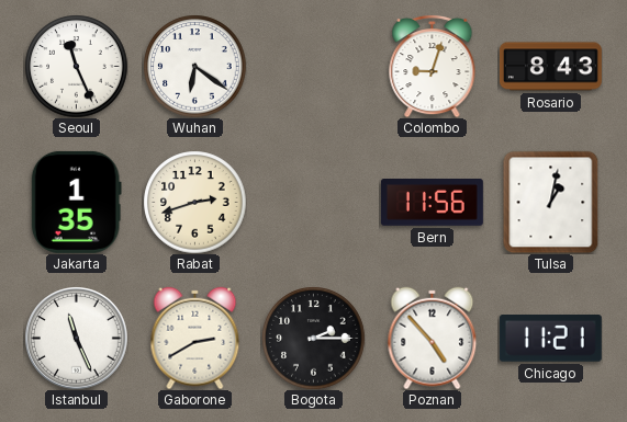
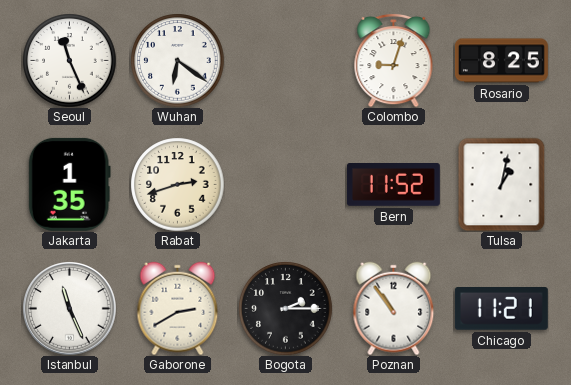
Rosario: 8:43 -> 8:25 (501, 61)
Bern: 11:56 -> 11:52 (393, 185)
Poznan: 4:53 -> 10:54 (394, 308)
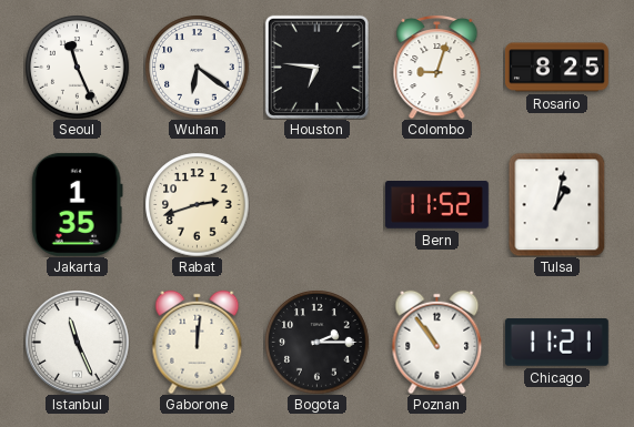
Houston: none -> 6:46 (316, 67)
Gaborone: 2:40 -> 12:01 (198, 342)
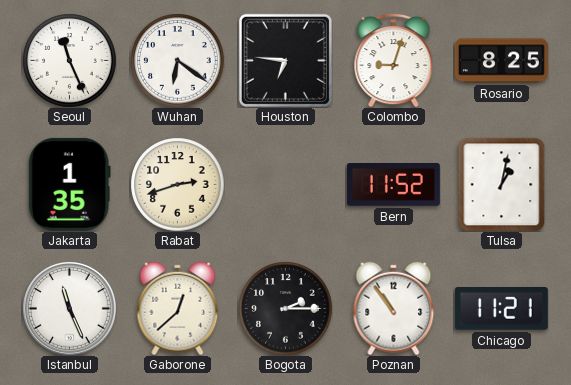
Gaborone: 12:01 -> 12:38 (178, 308)
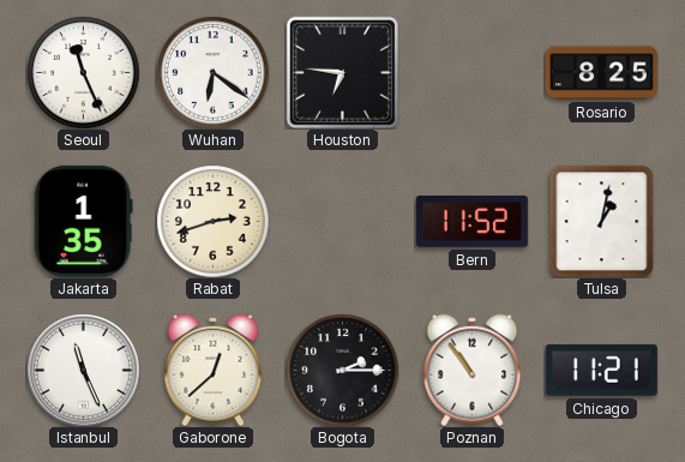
Colombo: 9:03 -> none (394, 60)
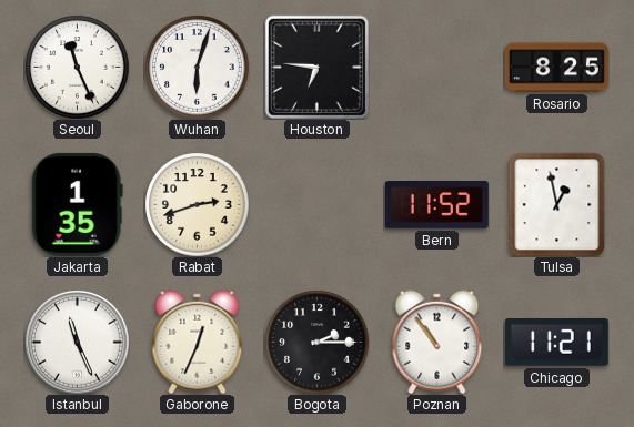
Wuhan: 6:21 -> 6:03 (197, 67)
Tulsa: 1:02 -> 12:58 (557, 204)
Gaborone: 12:38 -> 12:34 (198, 342)
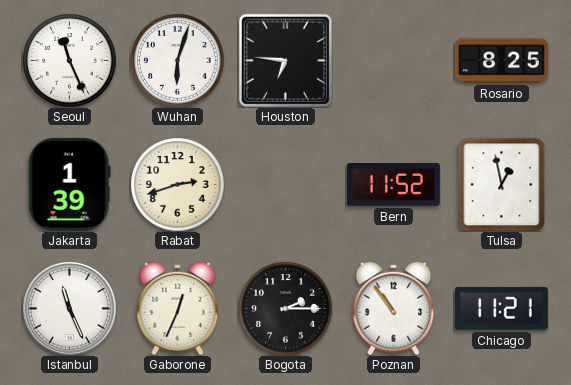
Jakarta: 1:35 -> 1:39 (69, 184)
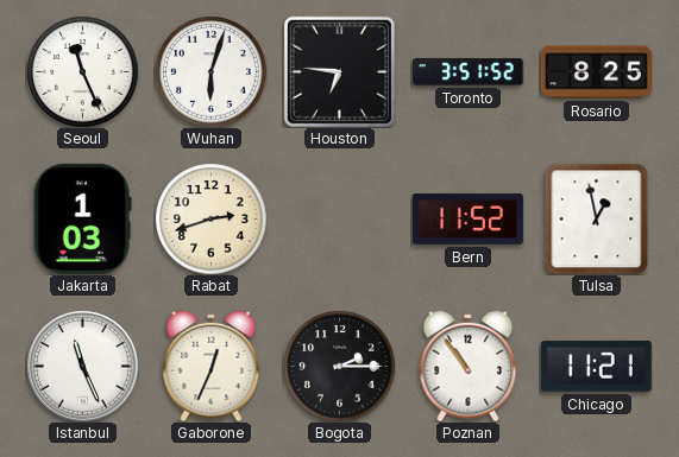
Toronto: none -> 3:51 (467, 71)
Jakarta: 1:39 -> 1:03 (82, 218)
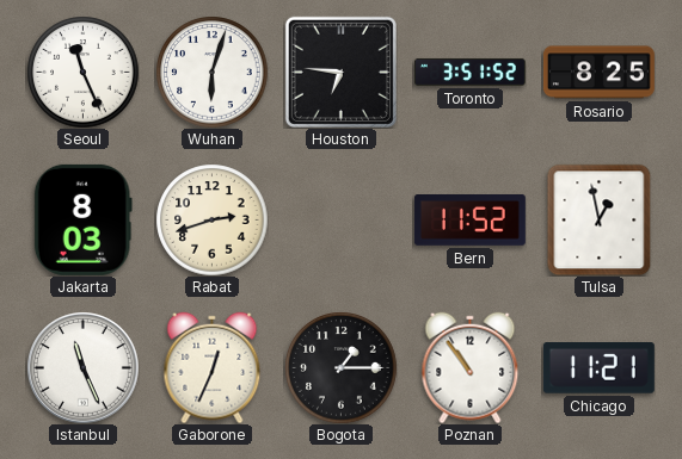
Jakarta: 1:03 -> 8:03 (82, 219)
Bogota: 2:15 -> 1:15 (340, 367)
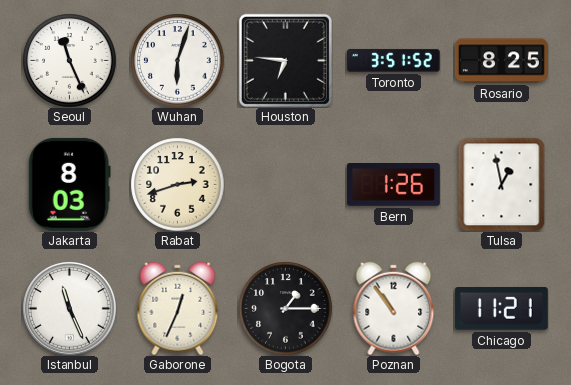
Bern: 11:52 -> 1:26 (393, 185)
